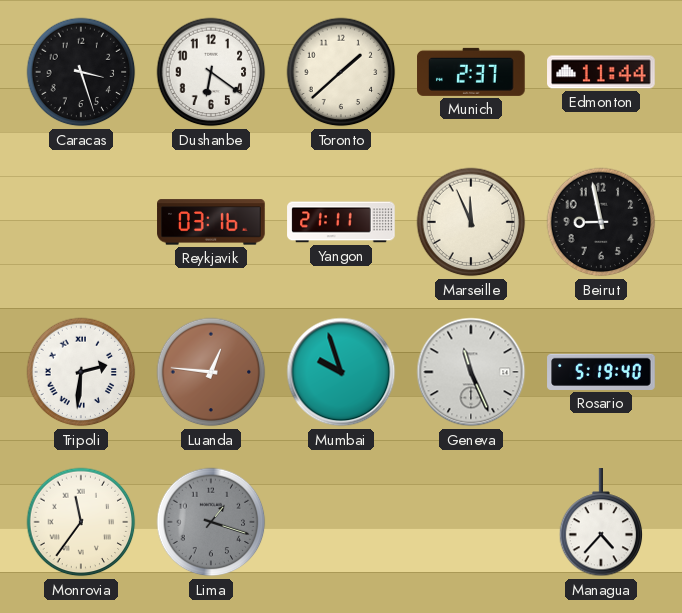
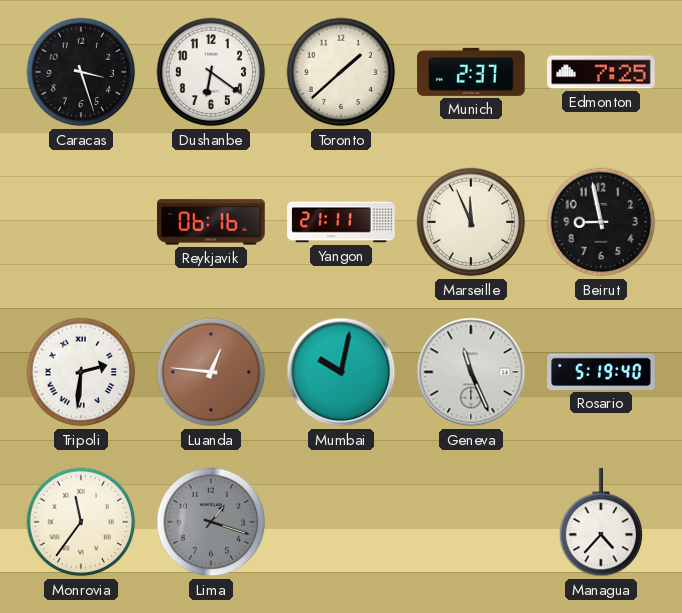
Edmonton: 11:44 -> 7:25 (601, 72)
Reykjavik: 03:16 -> 06:16 (211, 222)
Mumbai: 9:57 -> 10:02 (341, 372)
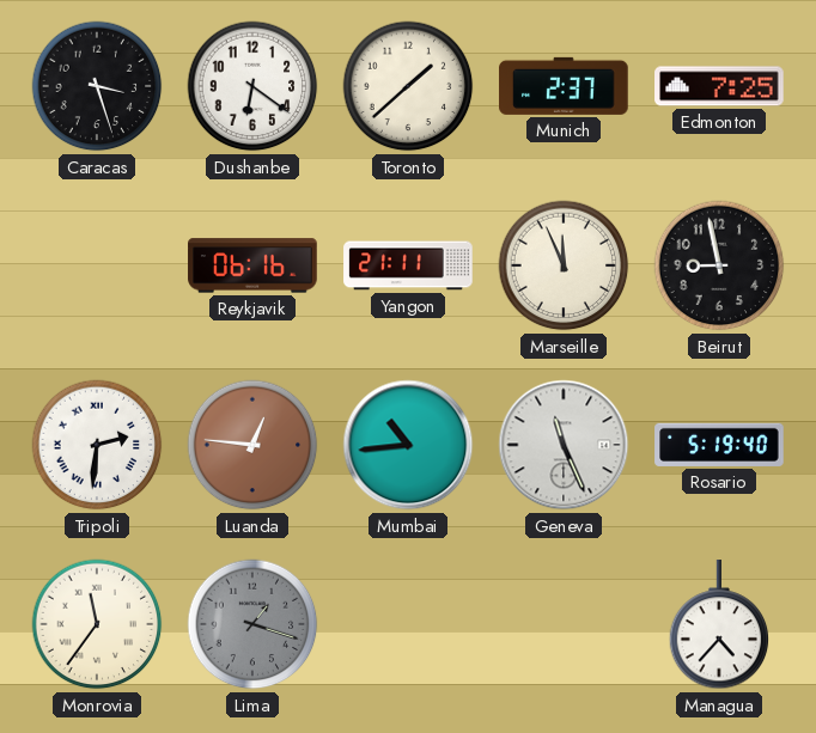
Mumbai: 10:02 -> 10:44 (408, 445)
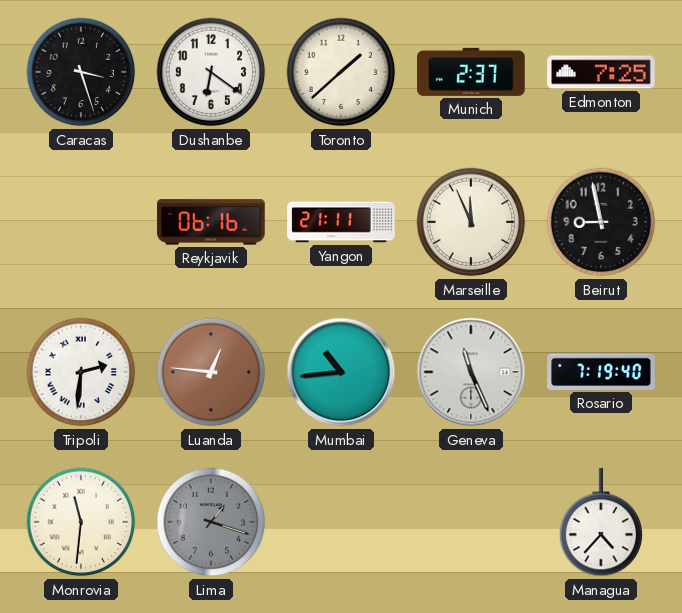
Rosario: 5:19 -> 7:19 (601, 372)
Monrovia: 11:36 -> 11:31 (81, 522)
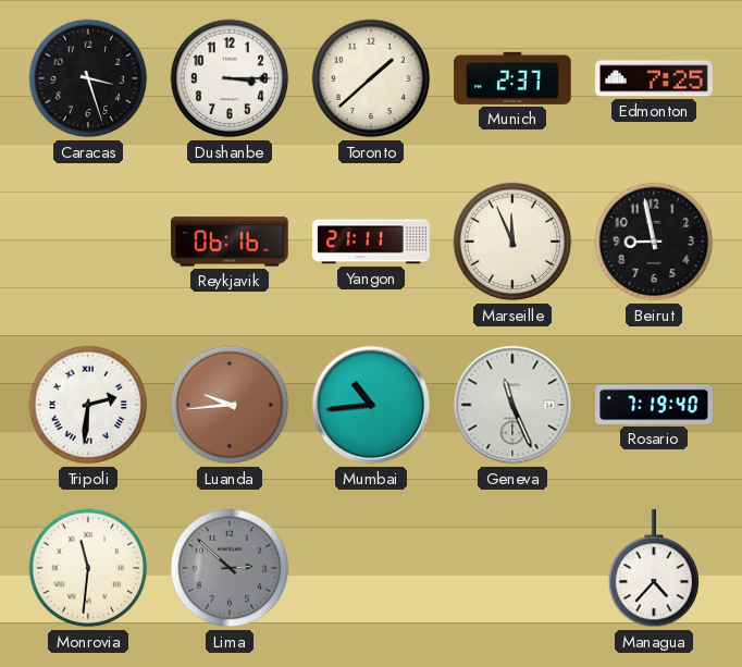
Dushanbe: 6:21 -> 3:15 (230, 78)
Luanda: 12:46 -> 9:44 (230, 405)
Lima: 1:18 -> 2:52 (230, 568)
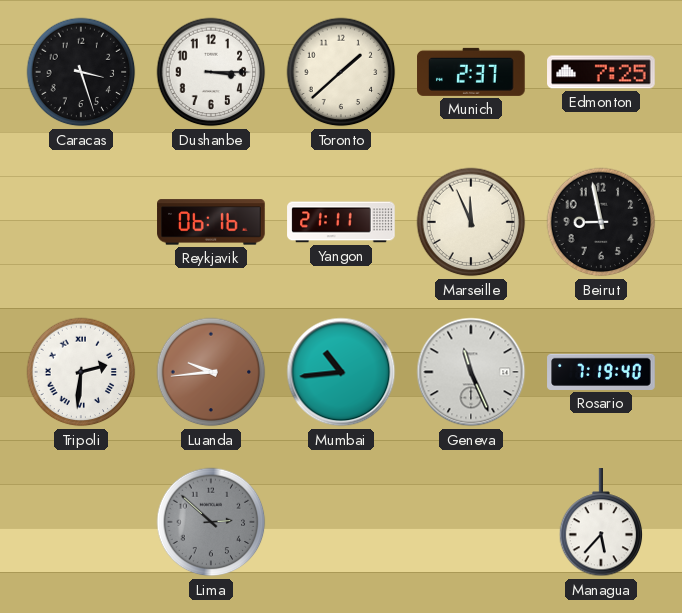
Monrovia: 11:31 -> none (88, 568)
Managua: 4:37 -> 5:37 (601, 523)
